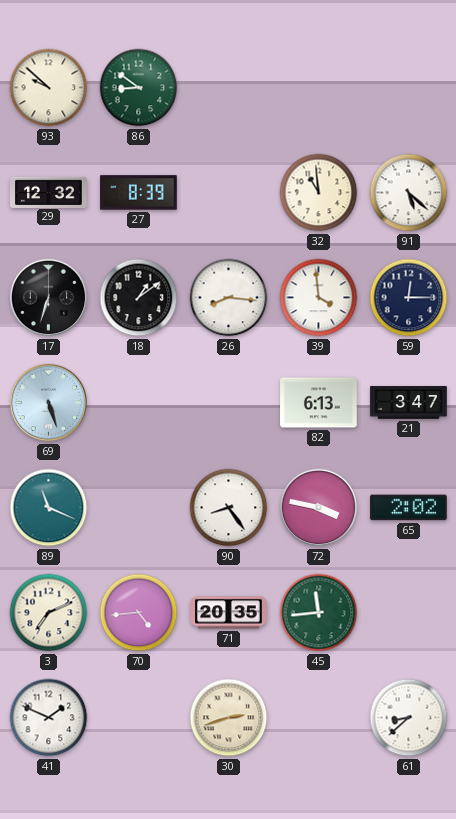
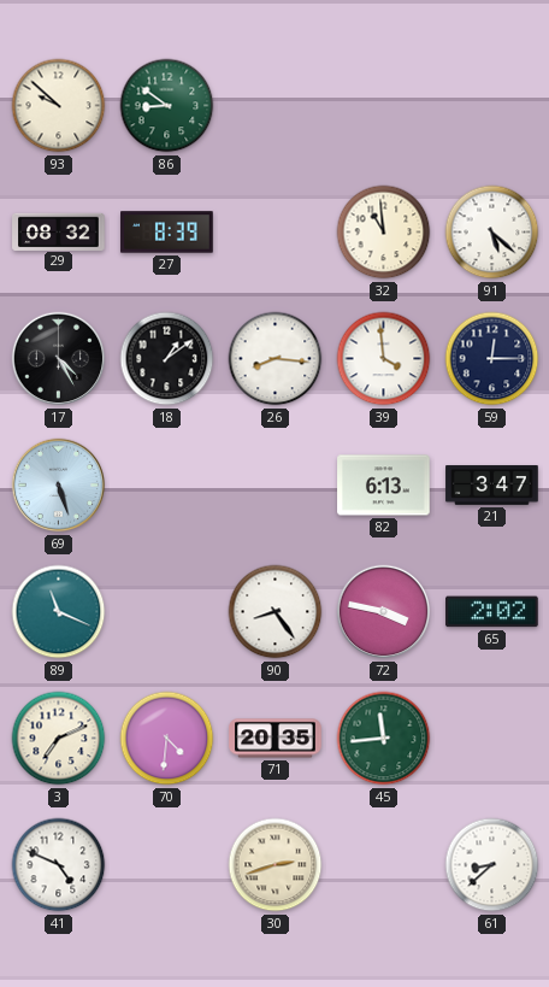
29: 12:32 -> 08:32 (59, 231)
17: 6:33 -> 4:25 (59, 359)
70: 4:44 -> 4:31 (167, 739)
41: 1:49 -> 4:49 (59, 865)
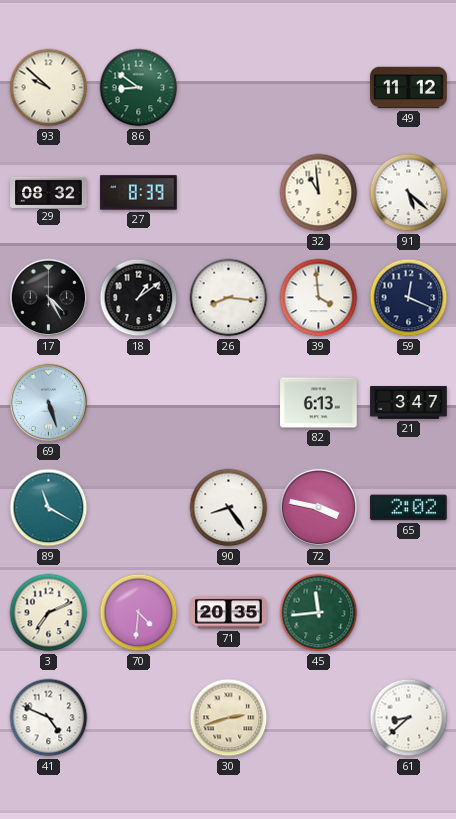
49: none -> 11:12 (409, 88)
59: 12:15 -> 12:19 (409, 298)
89: 11:19 -> 11:20 (49, 508)
